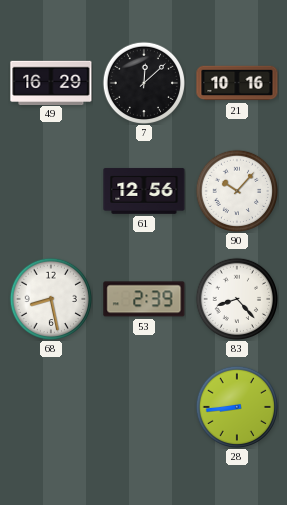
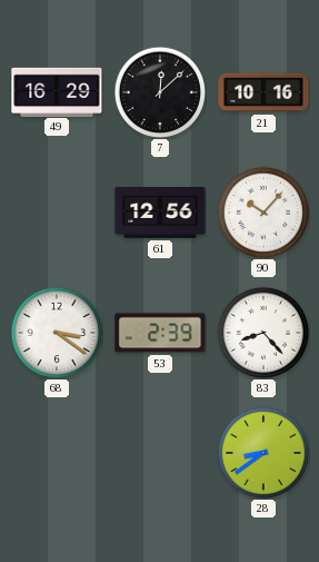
68: 8:28 -> 3:21 (57, 333)
28: 8:44 -> 8:39 (263, 453)
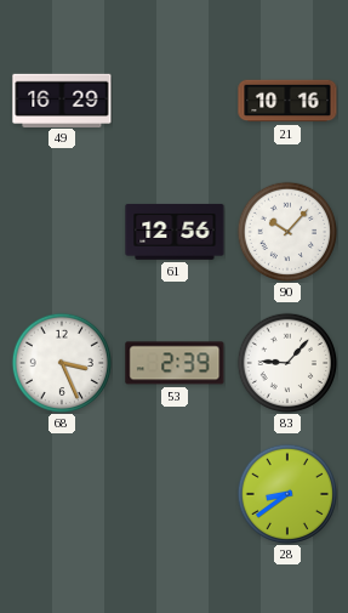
7: 12:08 -> none (160, 92)
68: 3:21 -> 3:26 (62, 363)
83: 8:23 -> 9:07 (287, 363)
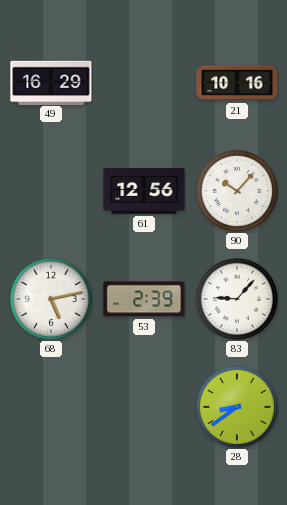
68: 3:26 -> 5:13 (51, 299)
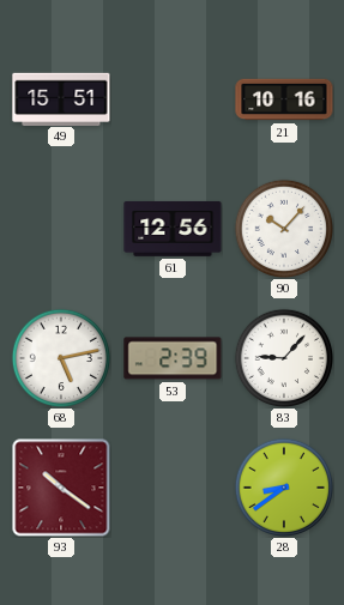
49: 16:29 -> 15:51 (61, 98)
93: none -> 10:21 (61, 488)
